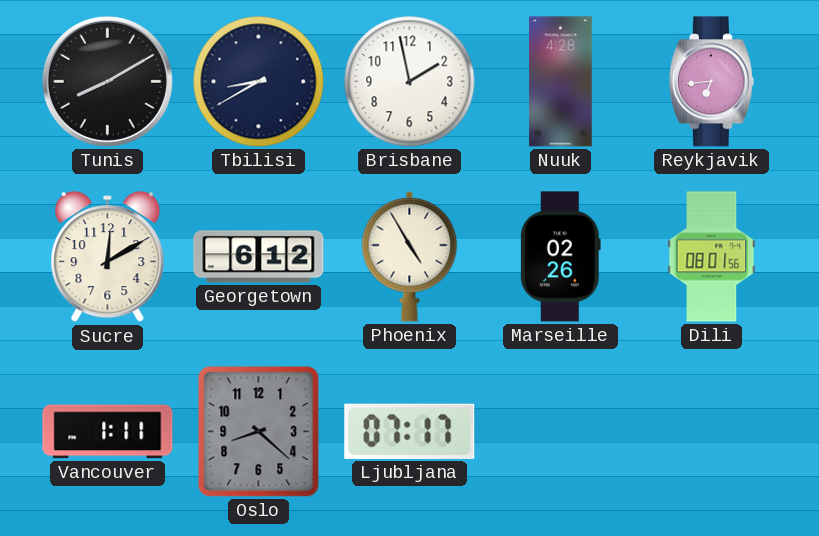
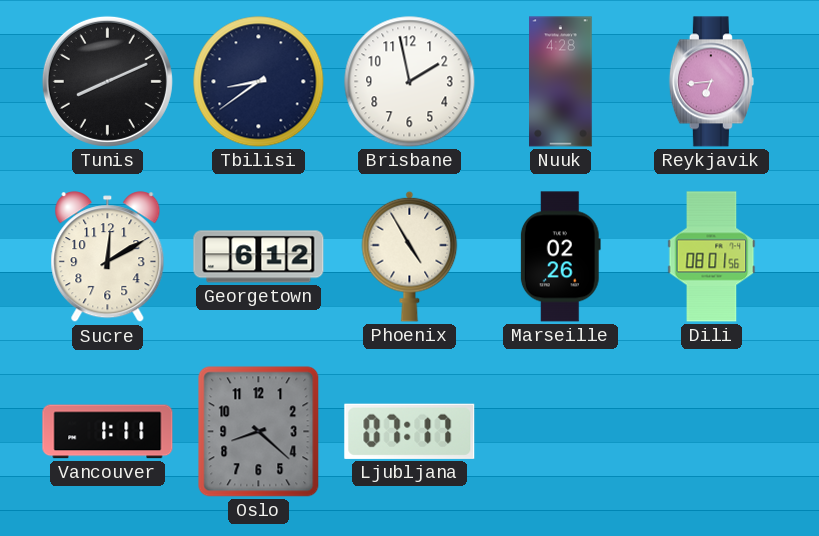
Tunis: 8:10 -> 8:11 (107, 81)
Tbilisi: 8:40 -> 8:39 (259, 82)
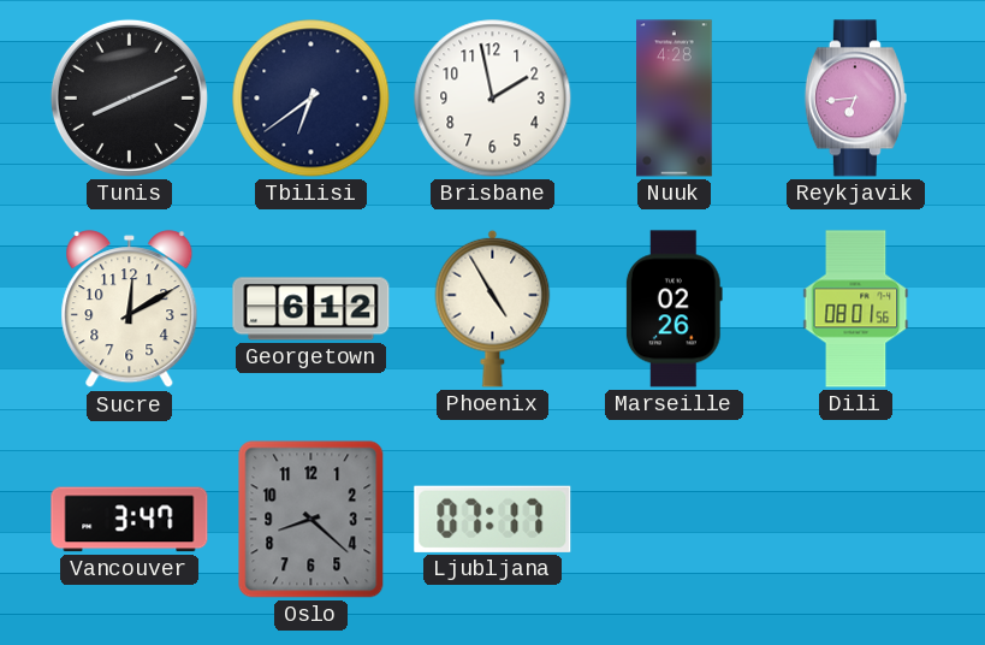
Tbilisi: 8:39 -> 6:39 (311, 99)
Vancouver: 1:11 -> 3:47 (130, 520)
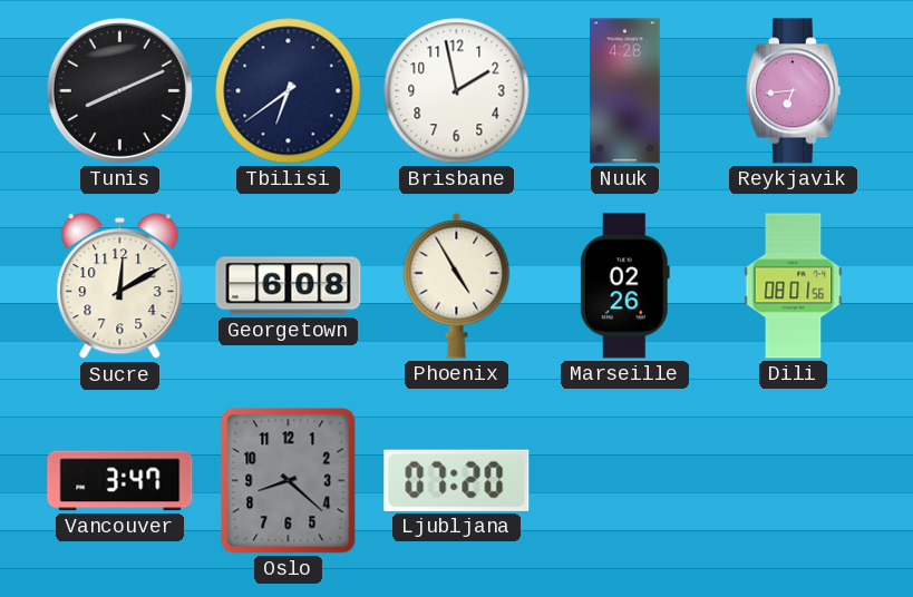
Georgetown: 6:12 -> 6:08 (289, 286)
Ljubljana: 07:17 -> 07:20 (457, 480)
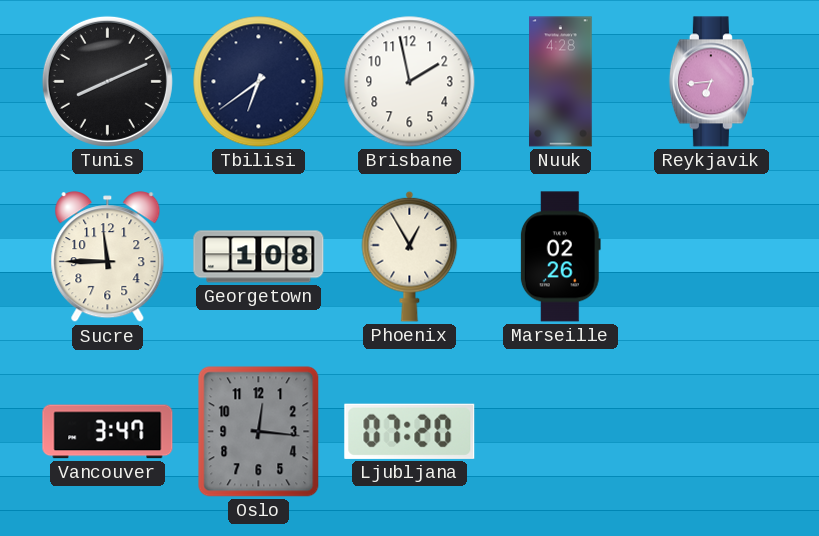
Sucre: 12:10 -> 11:45 (108, 257)
Georgetown: 6:08 -> 1:08 (259, 257)
Phoenix: 4:55 -> 12:55 (410, 256)
Dili: 08:01 -> none (794, 286)
Oslo: 8:22 -> 12:16 (259, 432)
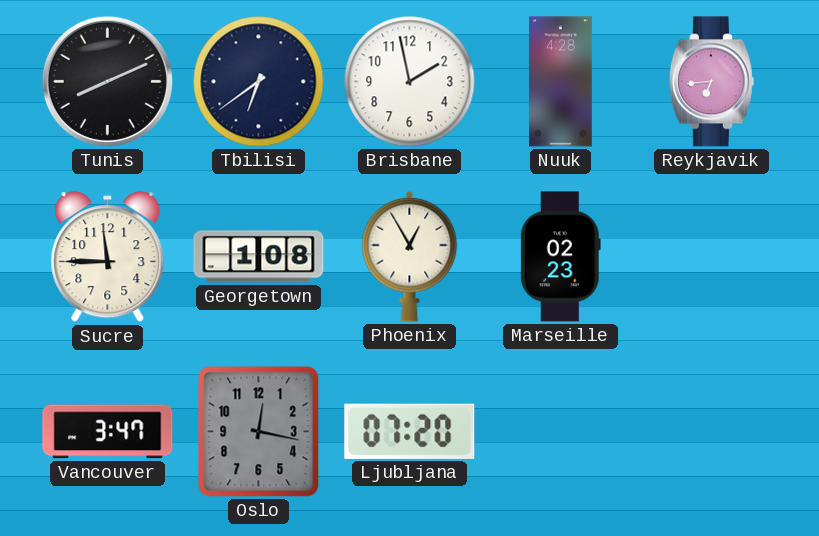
Marseille: 02:26 -> 02:23 (560, 257)
Oslo: 12:16 -> 12:17 (259, 432)
